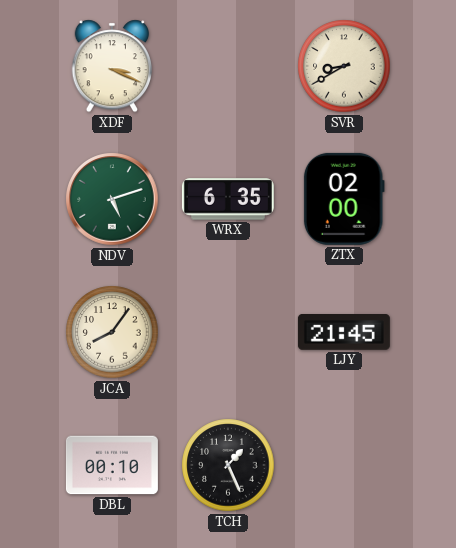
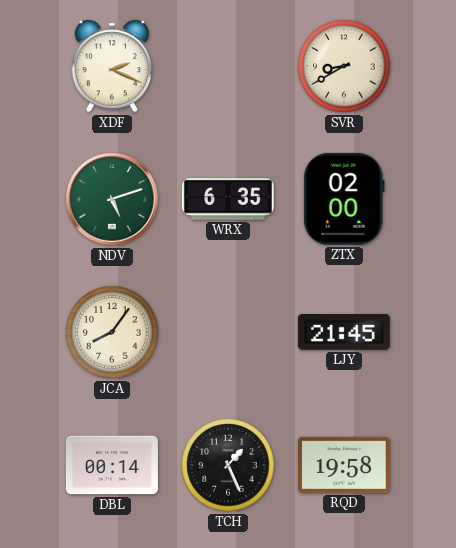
XDF: 3:19 -> 2:19 (111, 66)
DBL: 00:10 -> 00:14 (112, 465)
RQD: none -> 19:58 (344, 465)
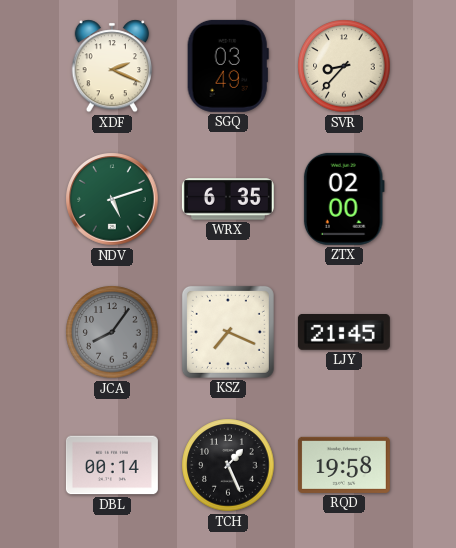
SGQ: none -> 03:49 (228, 66)
SVR: 8:40 -> 8:37 (344, 66)
JCA dial: cream -> grey (112, 332)
KSZ: none -> 7:19 (228, 332)
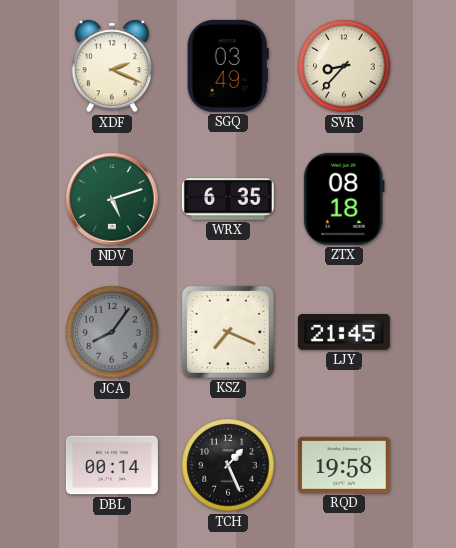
ZTX: 02:00 -> 08:18 (344, 199)
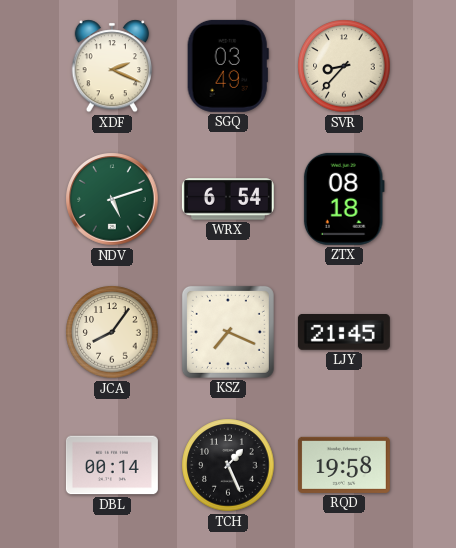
WRX: 6:35 -> 6:54 (228, 199)
JCA dial: grey -> cream (112, 332)
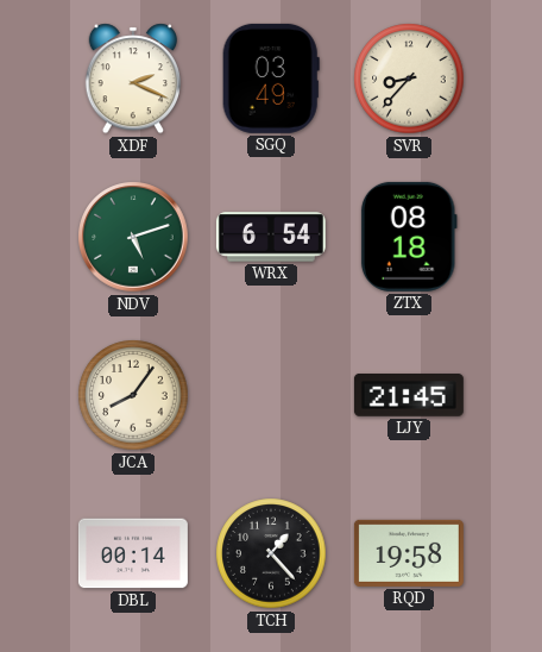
KSZ: 7:19 -> none (228, 332)
TCH: 1:26 -> 1:23 (271, 553)
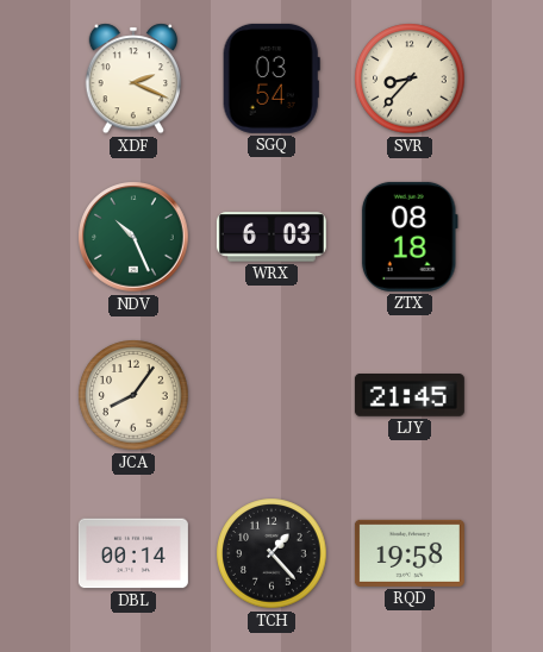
SGQ: 03:49 -> 03:54 (271, 79)
NDV: 5:12 -> 10:26 (133, 237)
WRX: 6:54 -> 6:03 (271, 237)
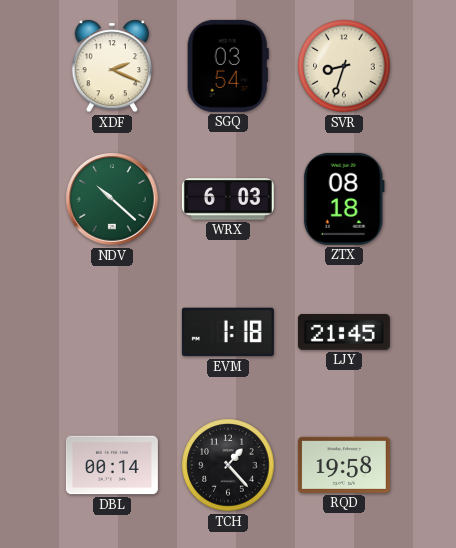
SVR: 8:37 -> 8:33 (344, 66)
NDV: 10:26 -> 10:22 (112, 199)
JCA: 8:06 -> none (133, 395)
EVM: none -> 1:18 (228, 332)
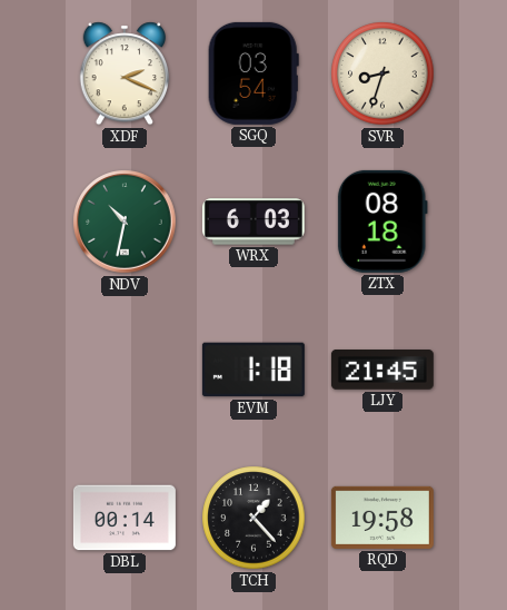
NDV: 10:22 -> 10:32 (125, 222)
